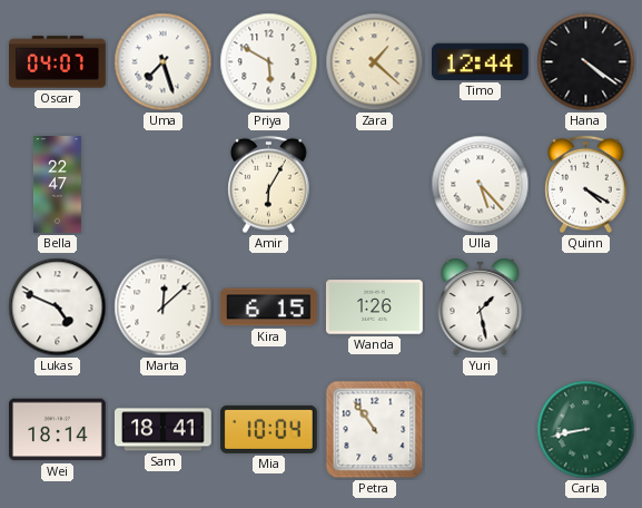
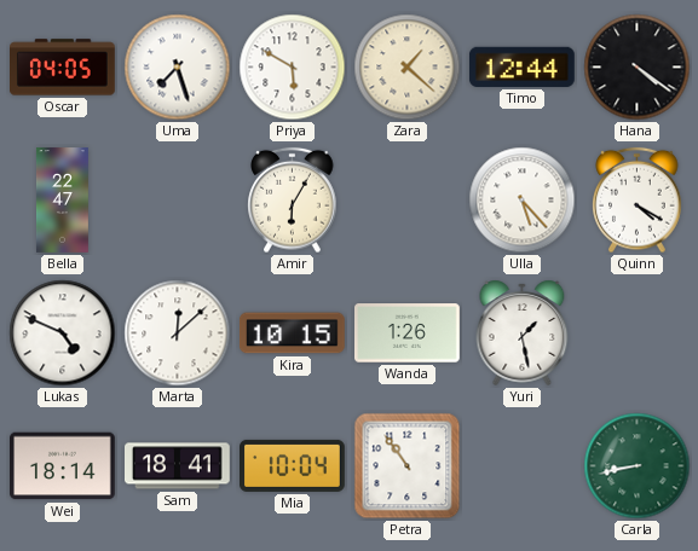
Oscar: 04:07 -> 04:05 (63, 68)
Kira: 6:15 -> 10:15 (292, 333)
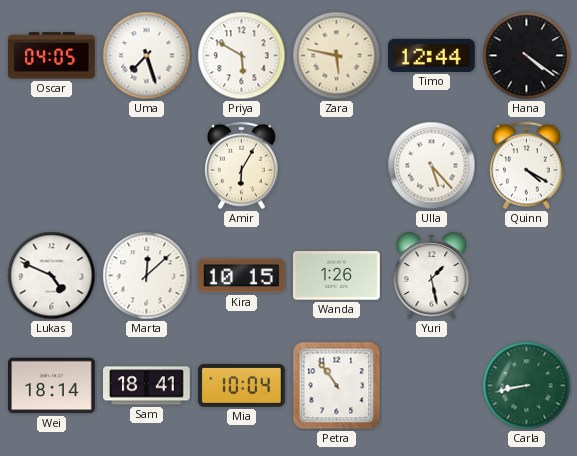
Zara: 1:22 -> 5:47 (337, 56)
Bella: 22:47 -> none (62, 201)
